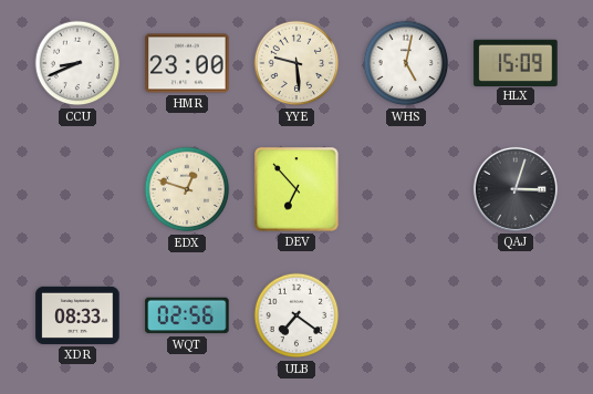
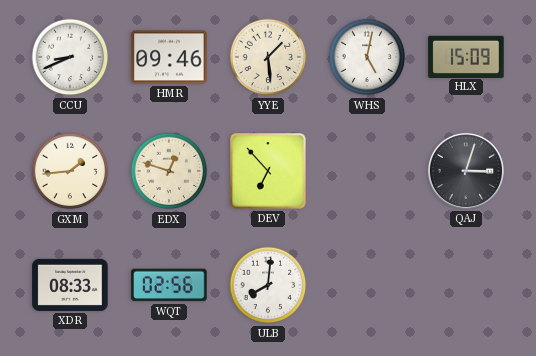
HMR: 23:00 -> 09:46 (169, 57)
YYE: 9:29 -> 1:29 (268, 57)
GXM: none -> 1:44 (70, 171)
ULB: 7:21 -> 8:01 (268, 285)
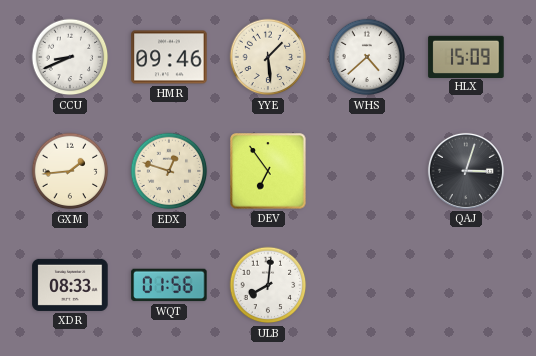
WHS: 5:02 -> 4:38 (367, 57)
DEV: 6:53 -> 6:54 (268, 171)
WQT: 02:56 -> 01:56 (169, 285)
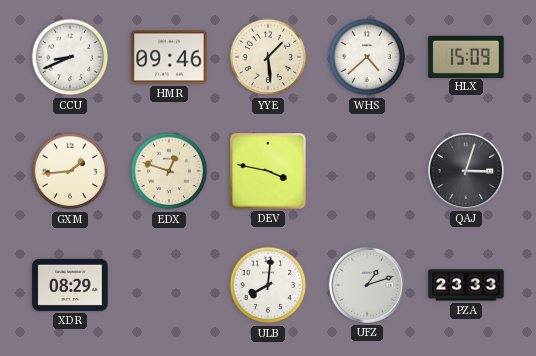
DEV: 6:54 -> 3:47 (268, 171)
XDR: 08:33 -> 08:29 (70, 285)
WQT: 01:56 -> none (169, 285)
UFZ: none -> 1:12 (367, 285)
PZA: none -> 23:33 (466, 285)
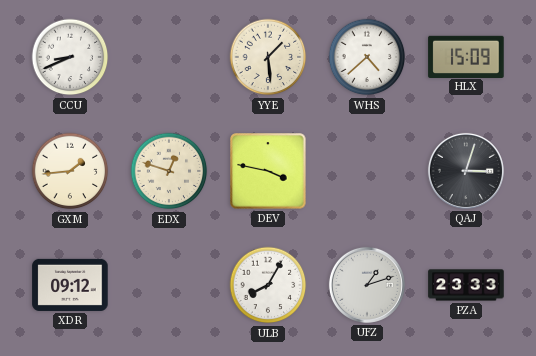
HMR: 09:46 -> none (169, 57)
XDR: 08:29 -> 09:12 (70, 285)
ULB: 8:01 -> 8:05 (268, 285)
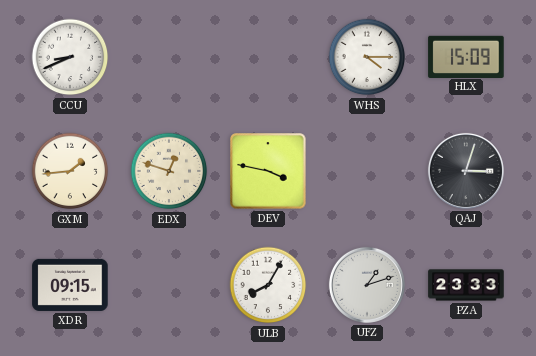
YYE: 1:29 -> none (268, 57)
WHS: 4:38 -> 4:15 (367, 57)
XDR: 09:12 -> 09:15 (70, 285)
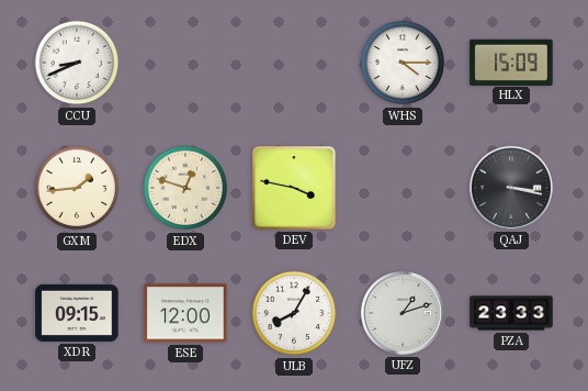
QAJ: 3:03 -> 3:17 (511, 188)
ESE: none -> 12:00 (185, 313)
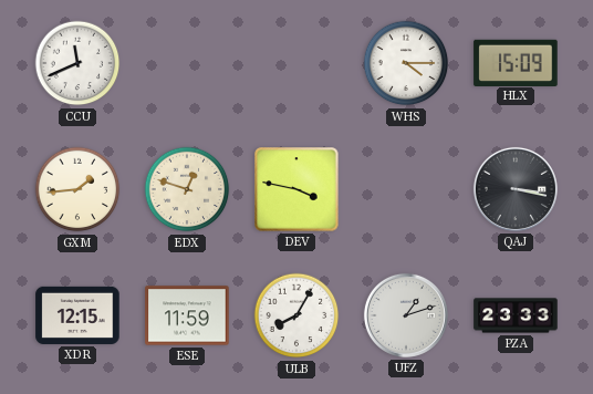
CCU: 8:41 -> 11:41 (77, 63)
XDR: 09:15 -> 12:15 (77, 315)
ESE: 12:00 -> 11:59 (187, 315)
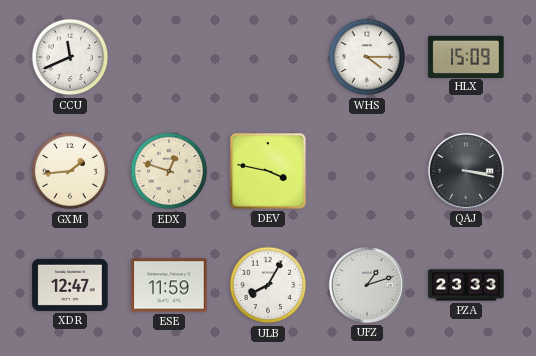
XDR: 12:15 -> 12:47 (70, 285)
